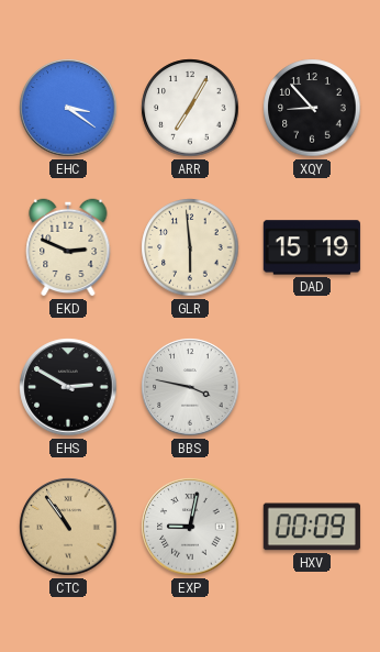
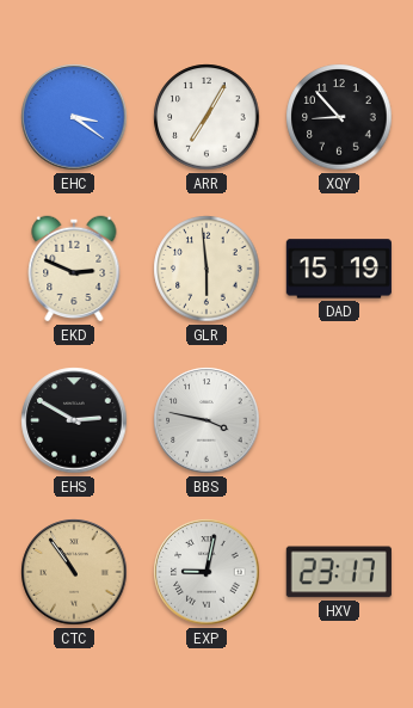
HXV: 00:09 -> 23:17 (339, 572)
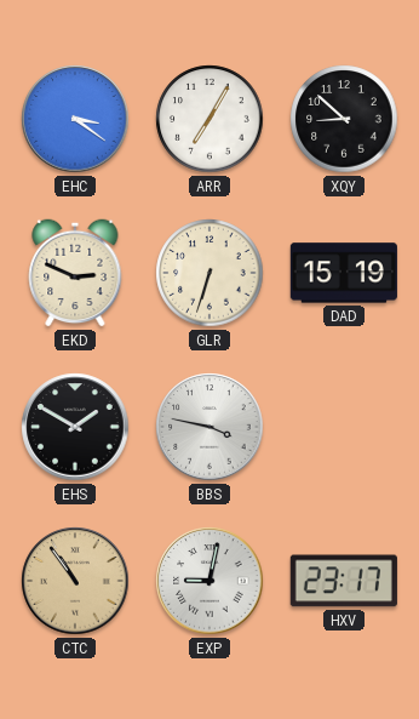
XQY: 8:53 -> 8:52 (344, 119)
GLR: 5:59 -> 6:33 (209, 273)
EHS: 2:50 -> 1:50 (75, 427)
